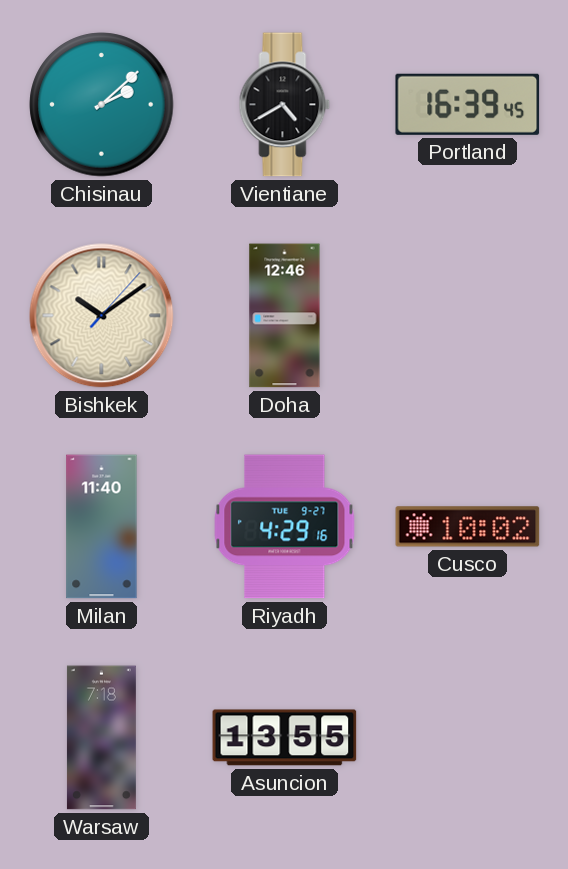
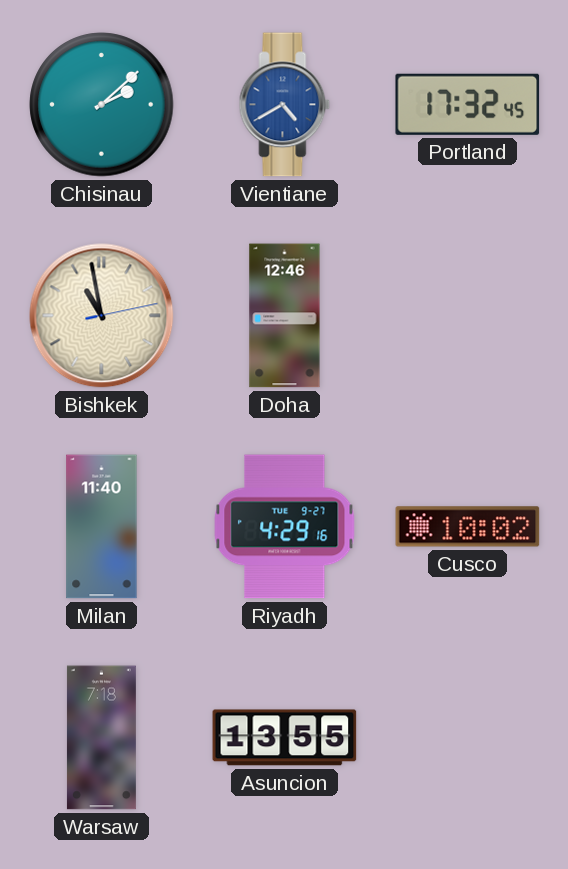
Vientiane dial: black -> blue (285, 105)
Portland: 16:39 -> 17:32 (468, 104)
Bishkek: 10:09 -> 10:58 (102, 316)
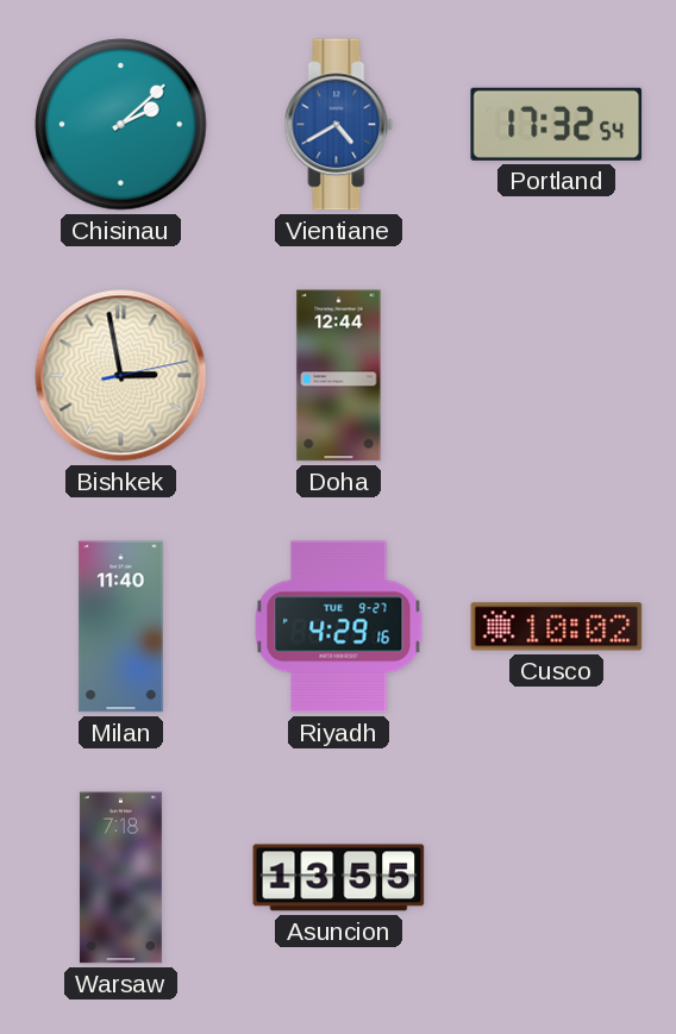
Portland: 17:32:45 -> 17:32:54 (557, 124)
Bishkek: 10:58 -> 2:58 (121, 376)
Doha: 12:46 -> 12:44 (339, 376)
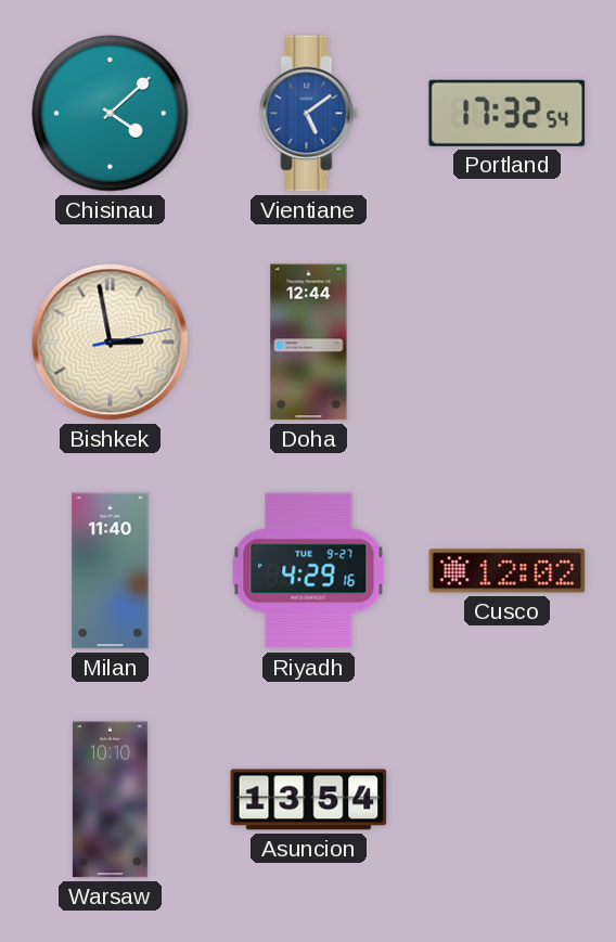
Chisinau: 2:08 -> 4:08 (111, 114)
Vientiane: 4:40 -> 5:09 (309, 114)
Cusco: 10:02 -> 12:02 (508, 571)
Warsaw: 7:18 -> 10:10 (110, 800)
Asuncion: 13:55 -> 13:54 (309, 800)
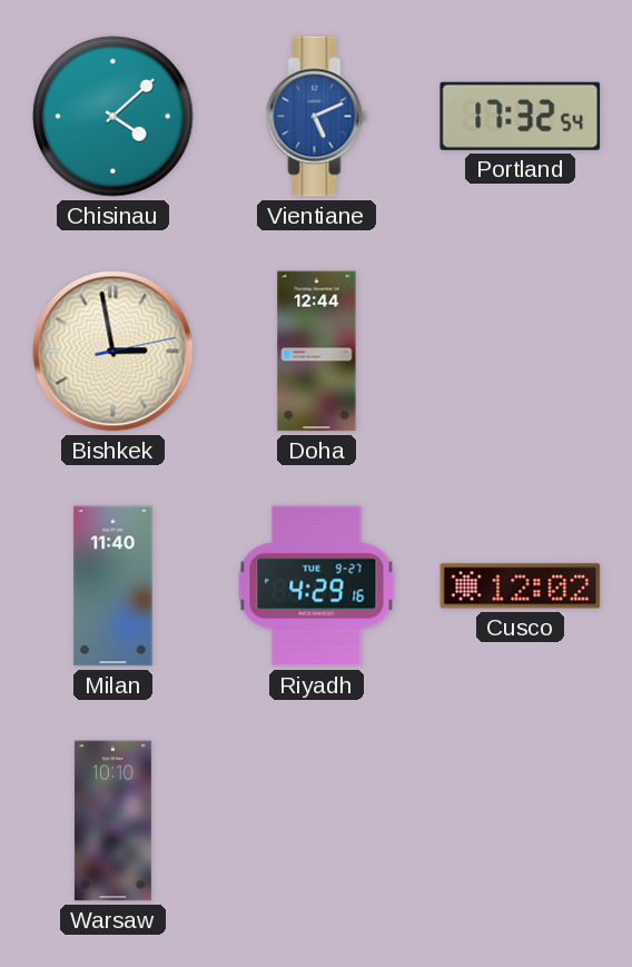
Vientiane: 5:09 -> 5:11 (317, 117)
Asuncion: 13:54 -> none (309, 800)
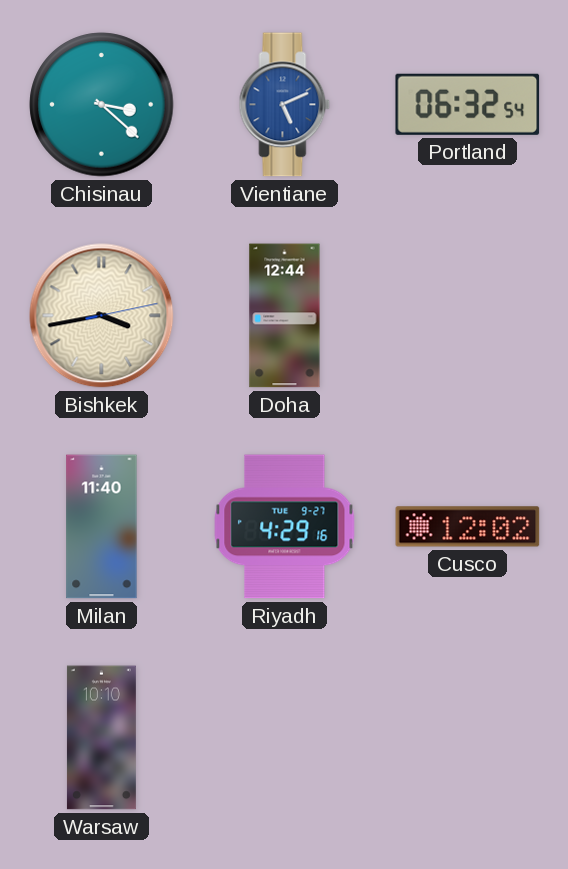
Chisinau: 4:08 -> 3:22 (102, 105)
Portland: 17:32 -> 06:32 (468, 104)
Bishkek: 2:58 -> 3:43 (102, 316)
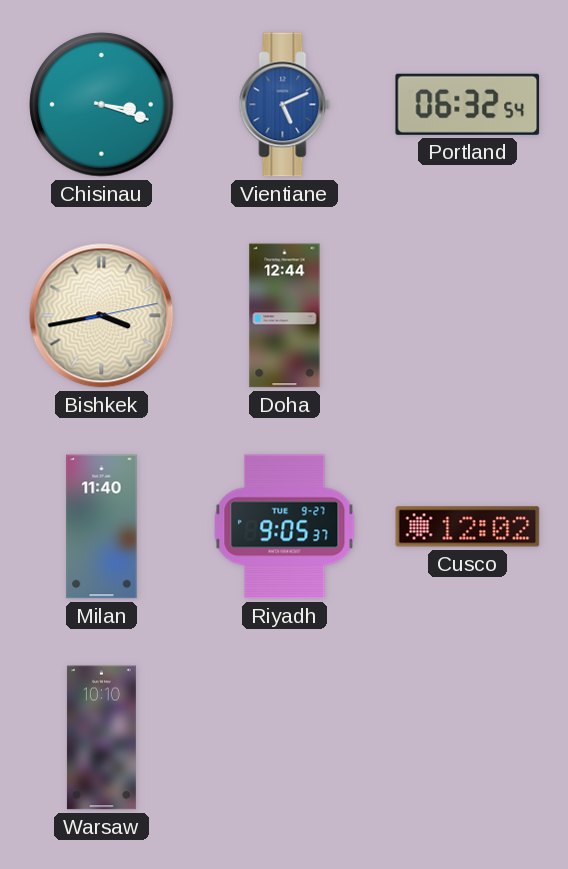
Chisinau: 3:22 -> 3:18 (102, 105)
Riyadh: 4:29 -> 9:05 (285, 527)
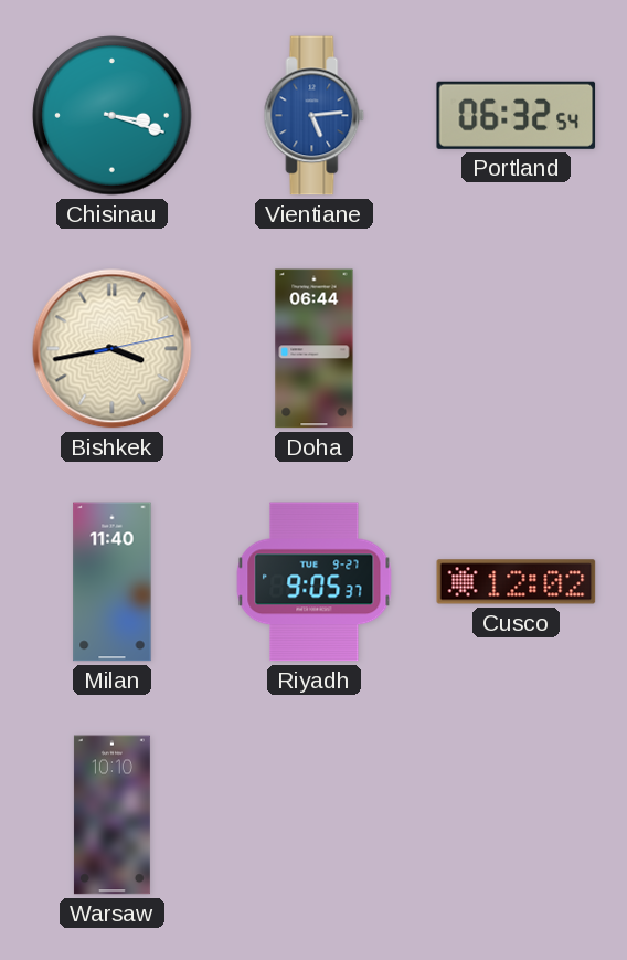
Vientiane: 5:11 -> 5:14 (315, 116)
Doha: 12:44 -> 06:44 (315, 349)
